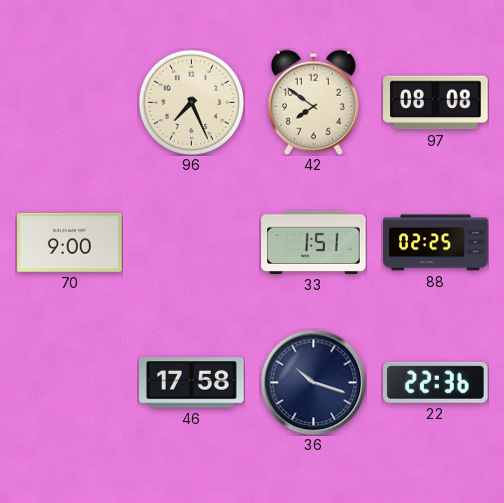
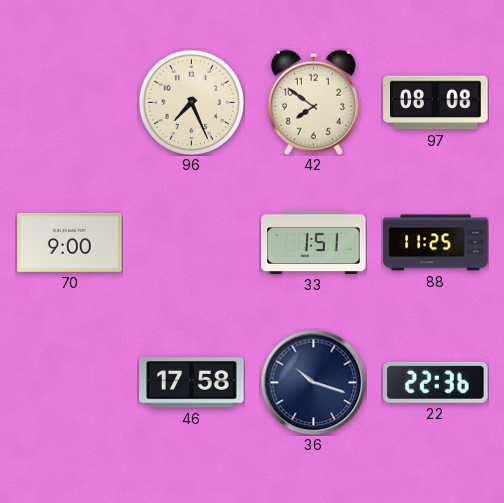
88: 02:25 -> 11:25 (436, 243)
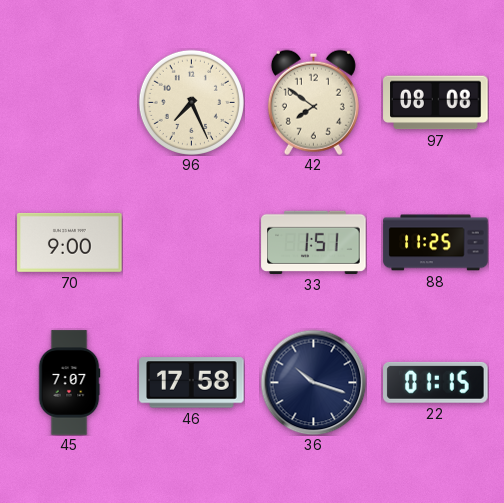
45: none -> 7:07 (69, 383)
22: 22:36 -> 01:15 (436, 382)
